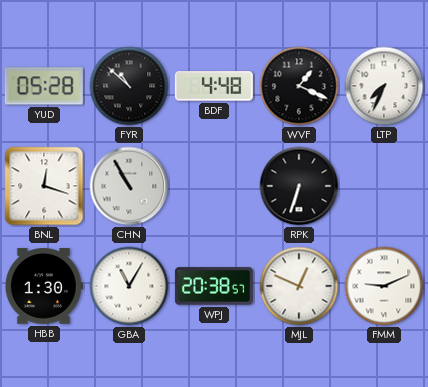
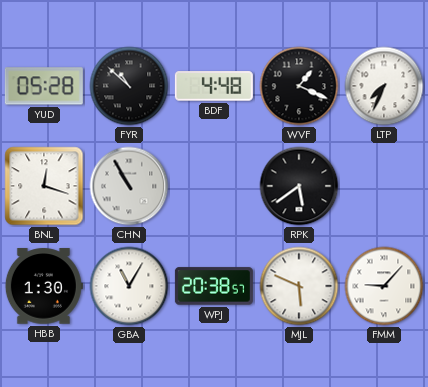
RPK: 6:33 -> 5:39 (299, 186)
MJL: 12:49 -> 5:49 (299, 286)
FMM: 9:11 -> 9:07 (384, 286)
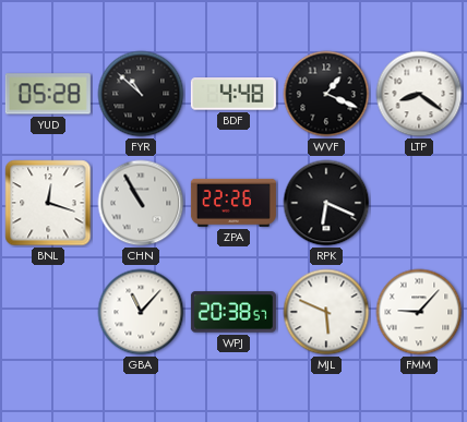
LTP: 7:34 -> 8:21 (419, 94)
ZPA: none -> 22:26 (234, 203)
RPK: 5:39 -> 6:19 (326, 203)
HBB: 1:30 -> none (44, 286)
GBA: 11:05 -> 11:07 (141, 312)
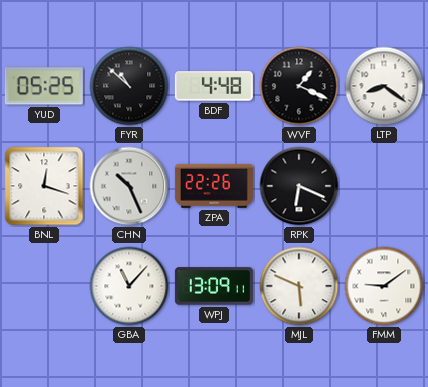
YUD: 05:28 -> 05:25 (44, 86)
CHN: 10:55 -> 10:26 (129, 186)
WPJ: 20:38 -> 13:09 (214, 286)
FMM: 9:07 -> 9:09 (384, 286)
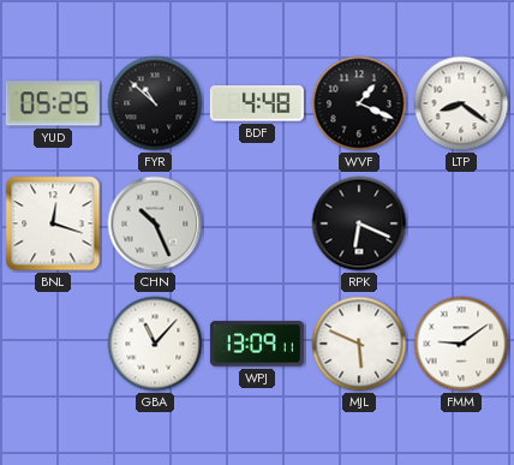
ZPA: 22:26 -> none (214, 186)
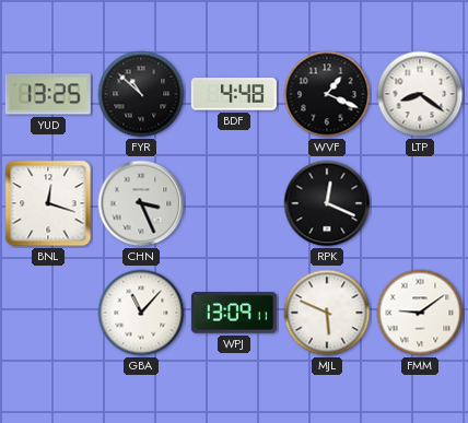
YUD: 05:25 -> 13:25 (48, 94)
CHN: 10:26 -> 3:26 (141, 203)
RPK: 6:19 -> 12:19 (327, 203)
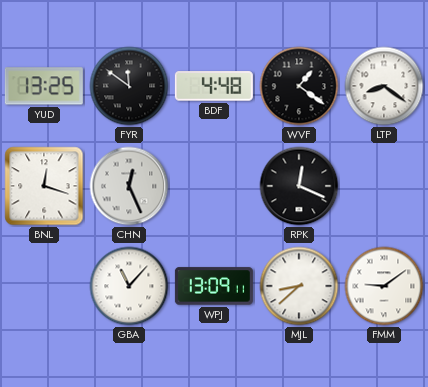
FYR: 10:52 -> 11:51 (129, 86)
WVF: 1:19 -> 1:21 (299, 86)
CHN: 3:26 -> 12:26 (129, 186)
MJL: 5:49 -> 8:38 (299, 286)
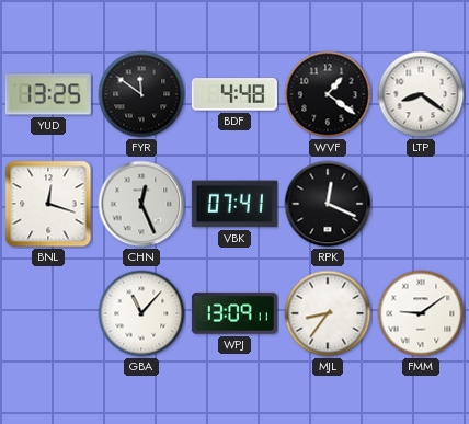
VBK: none -> 07:41 (234, 204)
MJL: 8:38 -> 8:36 (328, 313)
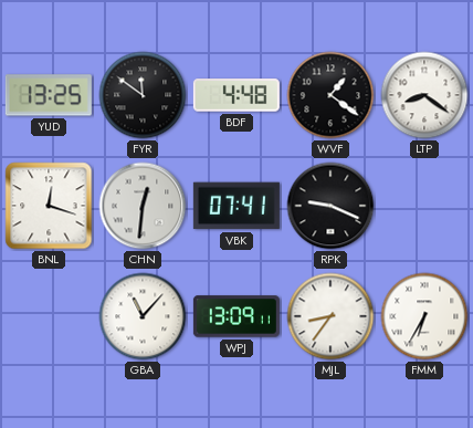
CHN: 12:26 -> 12:31 (143, 206)
RPK: 12:19 -> 9:19 (330, 206)
FMM: 9:09 -> 6:35 (424, 316)
